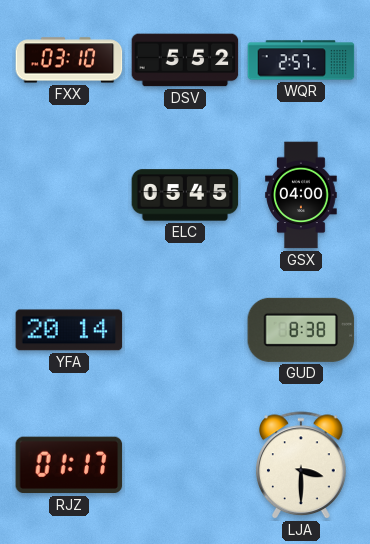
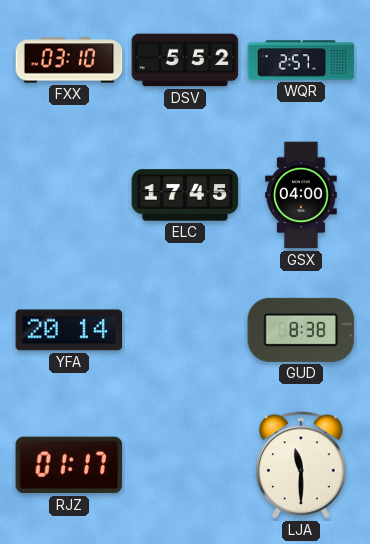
ELC: 05:45 -> 17:45 (185, 195)
LJA: 3:30 -> 11:30 (302, 466)
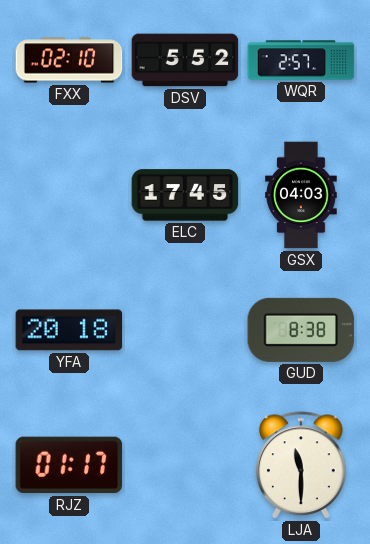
FXX: 03:10 -> 02:10 (69, 60)
GSX: 04:00 -> 04:03 (301, 195)
YFA: 20:14 -> 20:18 (69, 330)
